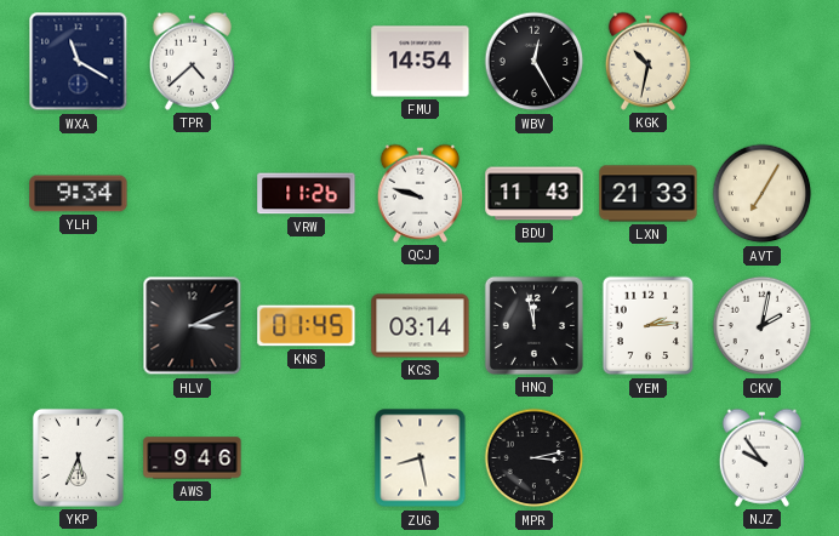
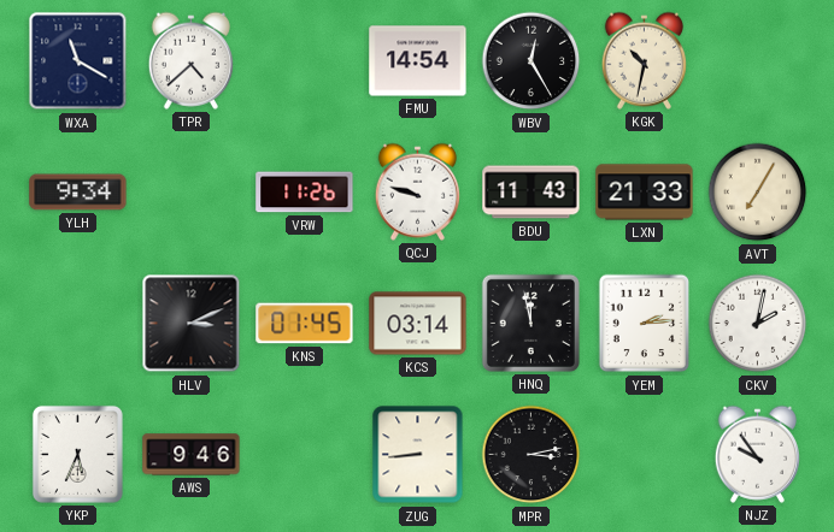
ZUG: 8:28 -> 8:44 (418, 455)
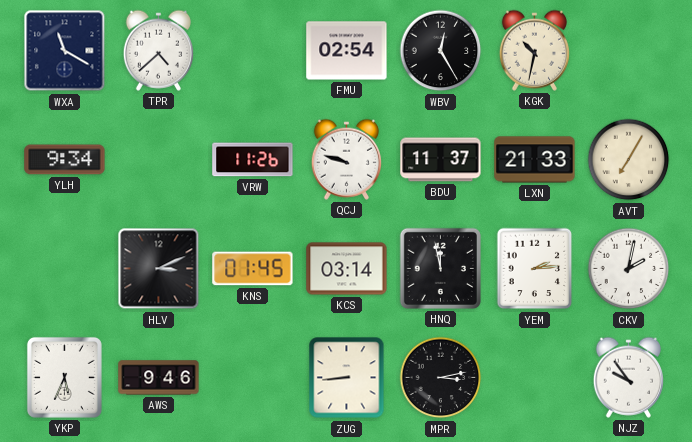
FMU: 14:54 -> 02:54 (347, 51)
BDU: 11:43 -> 11:37 (441, 160)
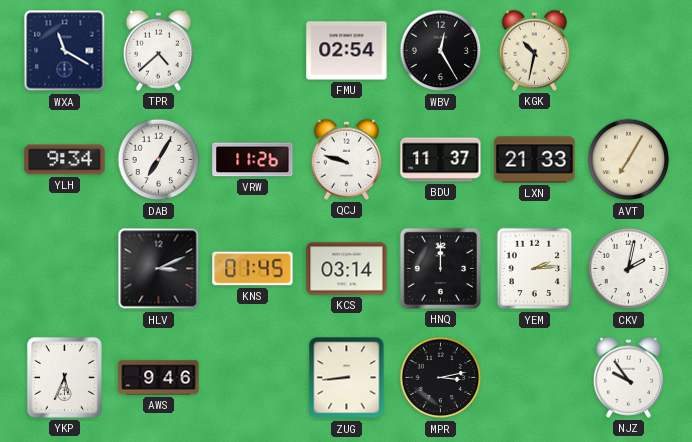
DAB: none -> 7:05 (159, 160)
HNQ: 11:58 -> 12:00 (440, 268)
